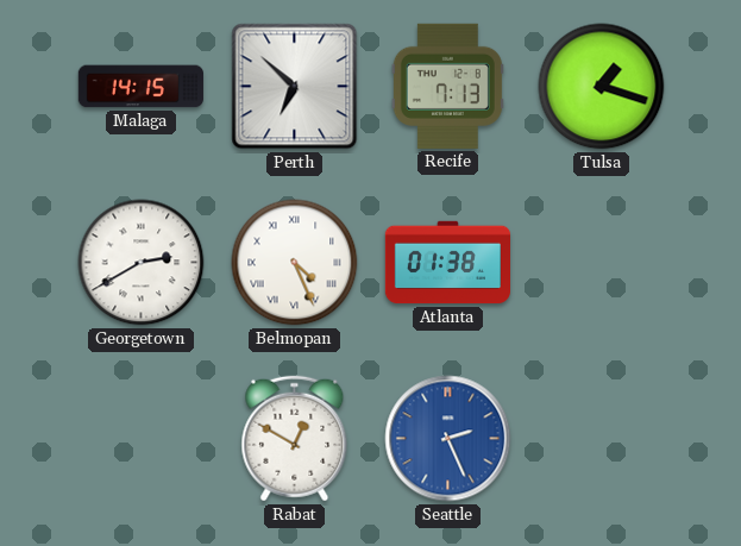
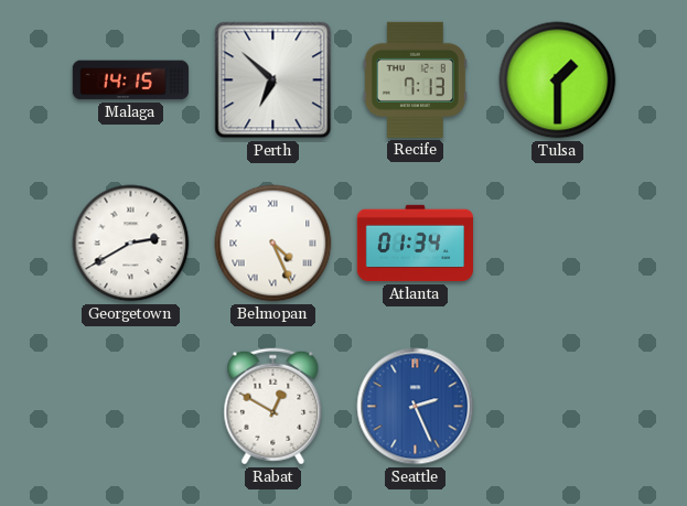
Tulsa: 1:18 -> 1:30 (558, 80)
Atlanta: 01:38 -> 01:34 (415, 244)
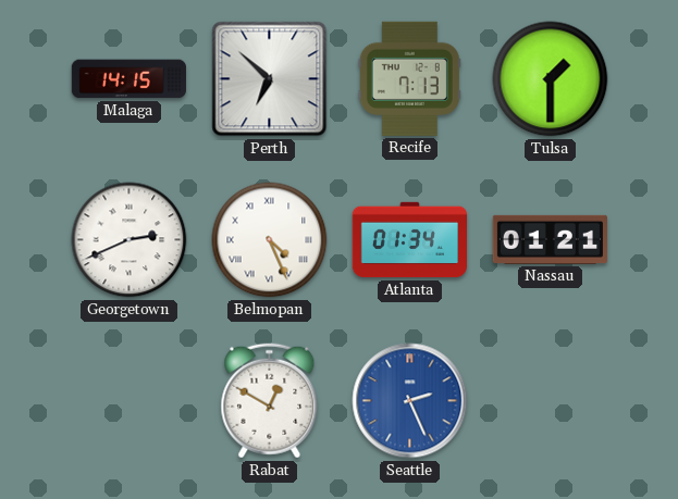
Georgetown: 2:40 -> 2:41 (130, 240)
Nassau: none -> 01:21 (550, 239)
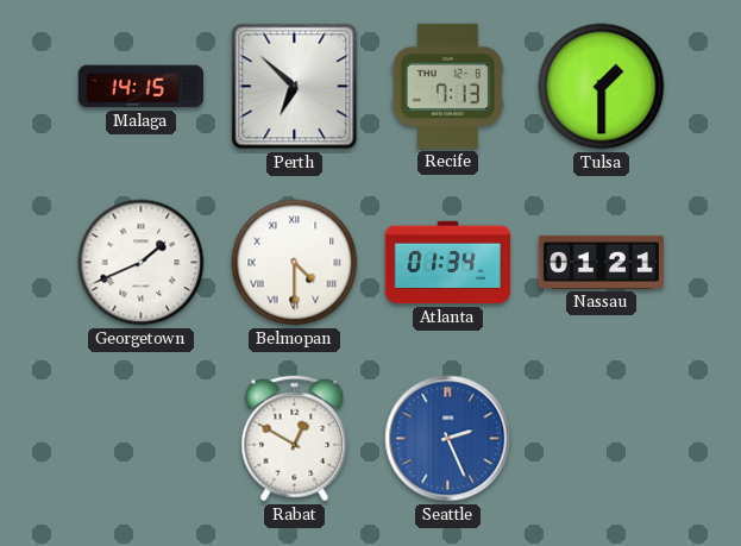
Georgetown: 2:41 -> 1:41 (142, 263)
Belmopan: 4:26 -> 4:30 (295, 263)
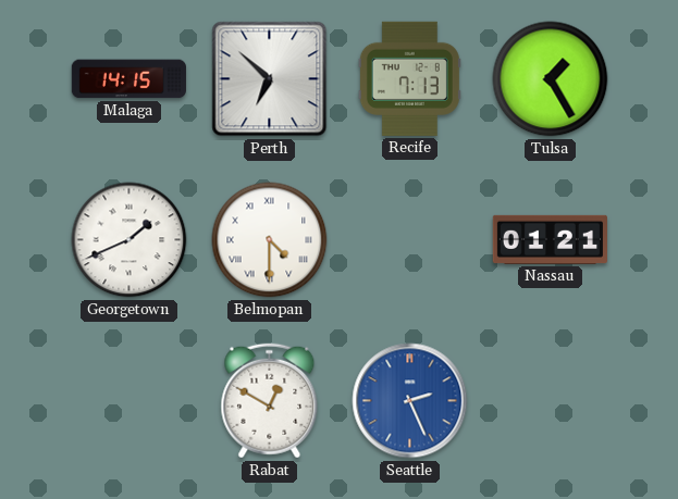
Tulsa: 1:30 -> 1:25 (551, 79)
Atlanta: 01:34 -> none (447, 263)
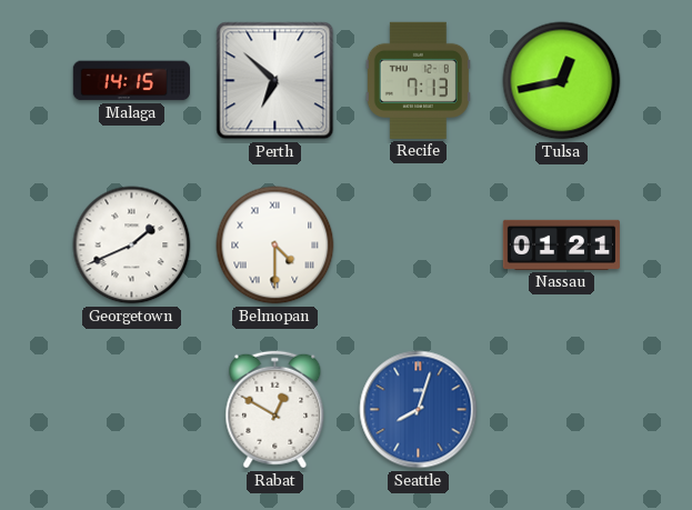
Tulsa: 1:25 -> 12:43 (562, 81)
Seattle: 2:26 -> 8:03 (419, 410)
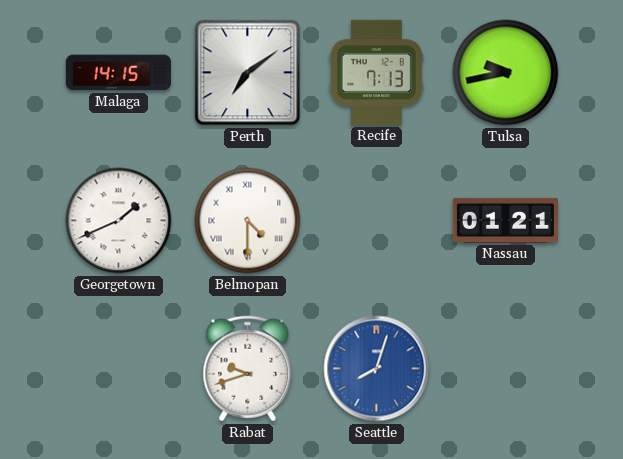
Perth: 6:52 -> 7:09 (248, 73)
Tulsa: 12:43 -> 9:43 (506, 73)
Rabat: 12:50 -> 9:42 (248, 369)
